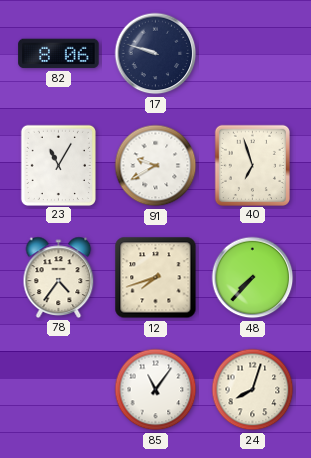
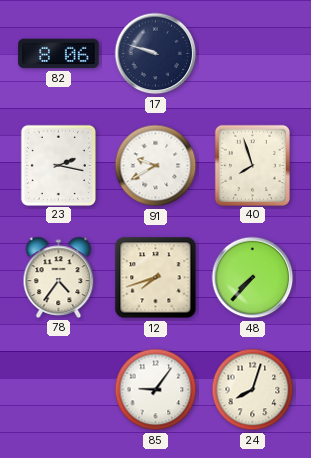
23: 11:05 -> 2:17 (58, 165)
40: 6:57 -> 7:57 (252, 165)
85: 11:06 -> 9:06 (156, 390)
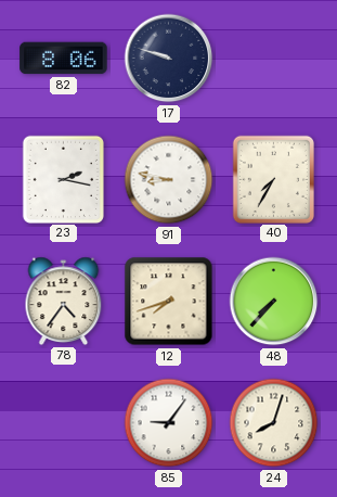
91: 9:40 -> 8:47 (169, 180)
40: 7:57 -> 7:35 (273, 179)
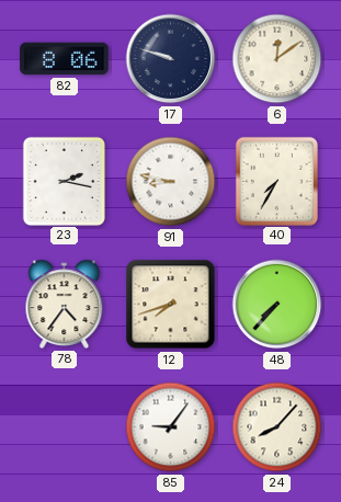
6: none -> 12:09 (277, 59)
24: 8:03 -> 8:07 (277, 427)
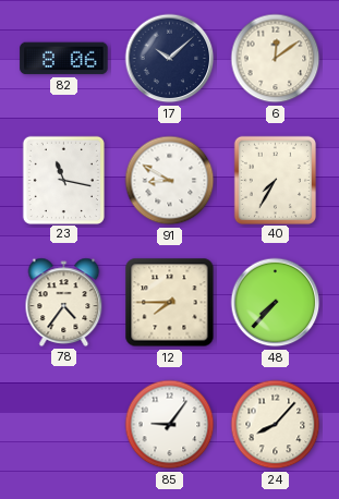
17: 9:48 -> 10:08 (170, 59)
23: 2:17 -> 11:17 (63, 180)
91: 8:47 -> 8:50 (170, 181)
12: 7:42 -> 7:45 (170, 303)
